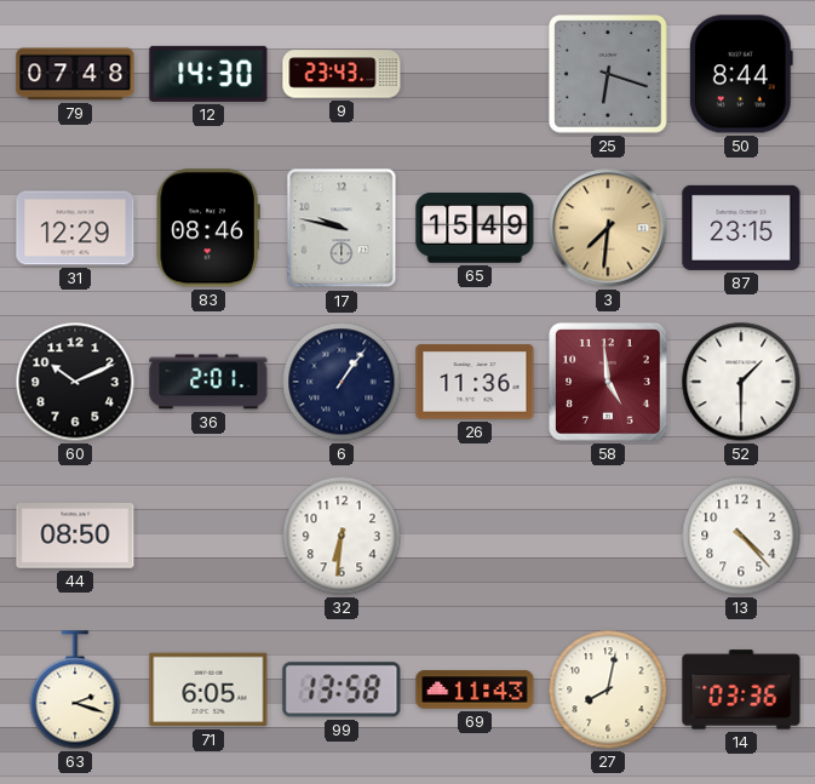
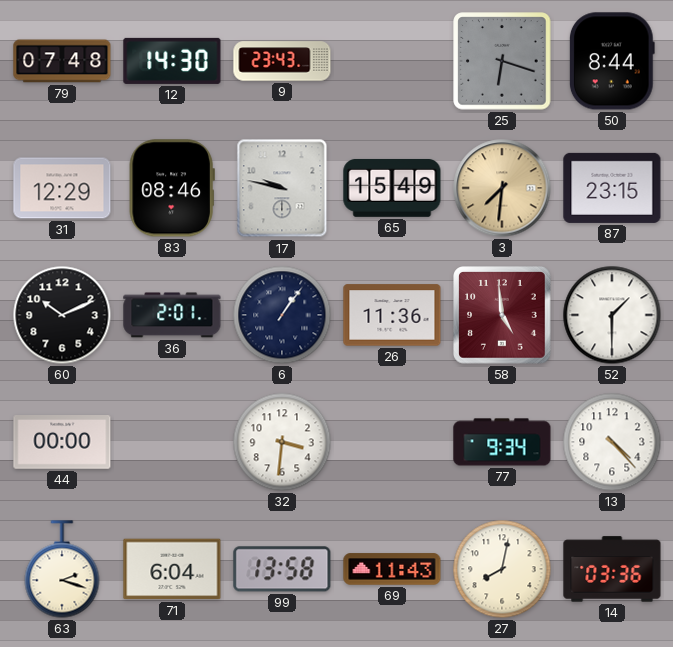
44: 08:50 -> 00:00 (62, 443)
32: 6:31 -> 3:31 (282, 442)
77: none -> 9:34 (502, 442)
71: 6:05 -> 6:04 (172, 569)
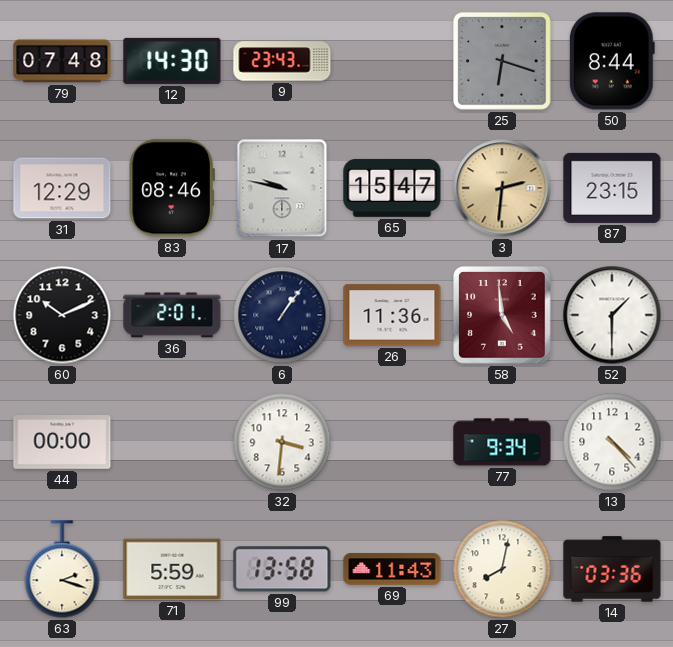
65: 15:49 -> 15:47 (392, 188)
3: 7:31 -> 2:31 (502, 188)
71: 6:04 -> 5:59 (172, 569)
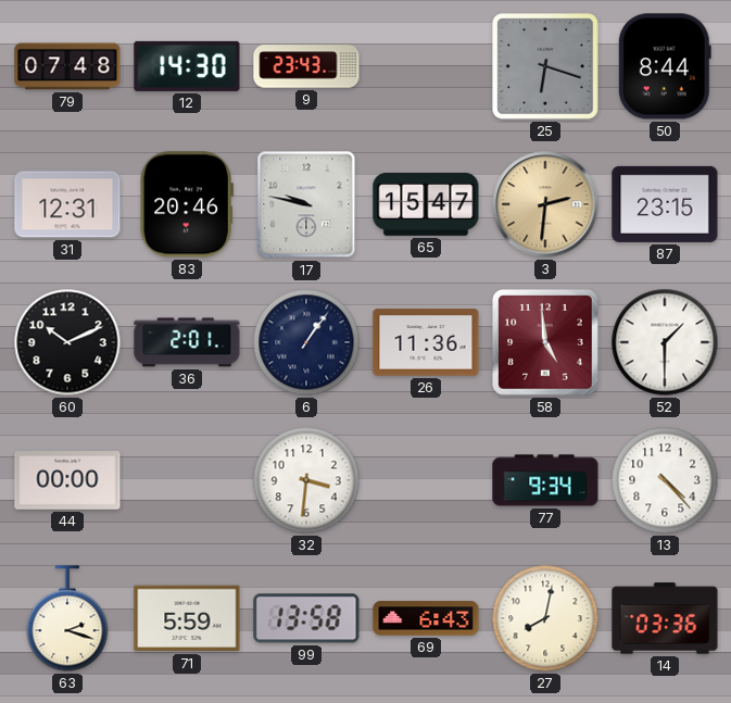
31: 12:29 -> 12:31 (67, 204)
83: 08:46 -> 20:46 (187, 204)
69: 11:43 -> 6:43 (426, 618)
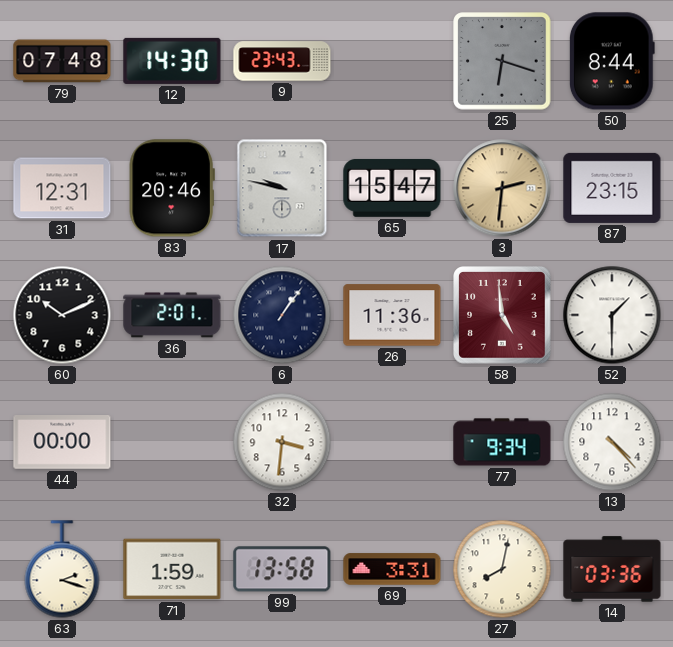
71: 5:59 -> 1:59 (172, 569)
69: 6:43 -> 3:31 (392, 569)
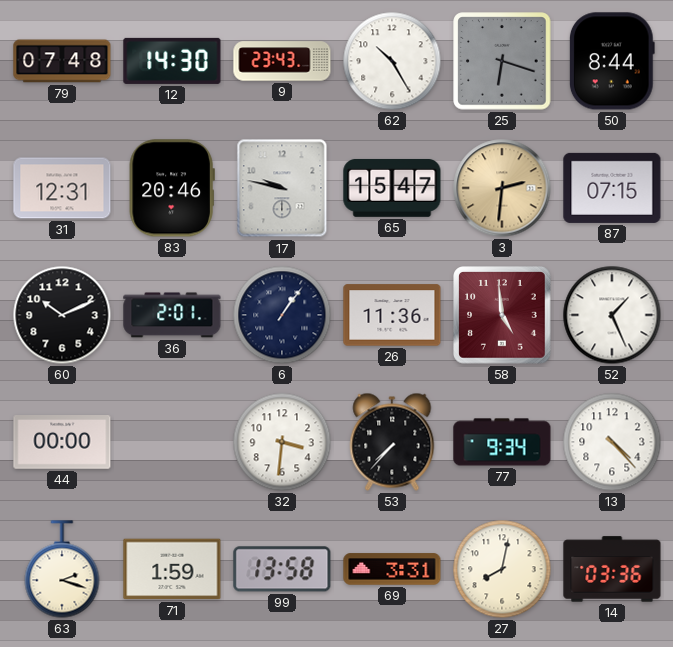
62: none -> 10:25 (392, 61)
87: 23:15 -> 07:15 (612, 188)
52: 1:30 -> 1:26 (612, 315)
53: none -> 7:37 (392, 442)
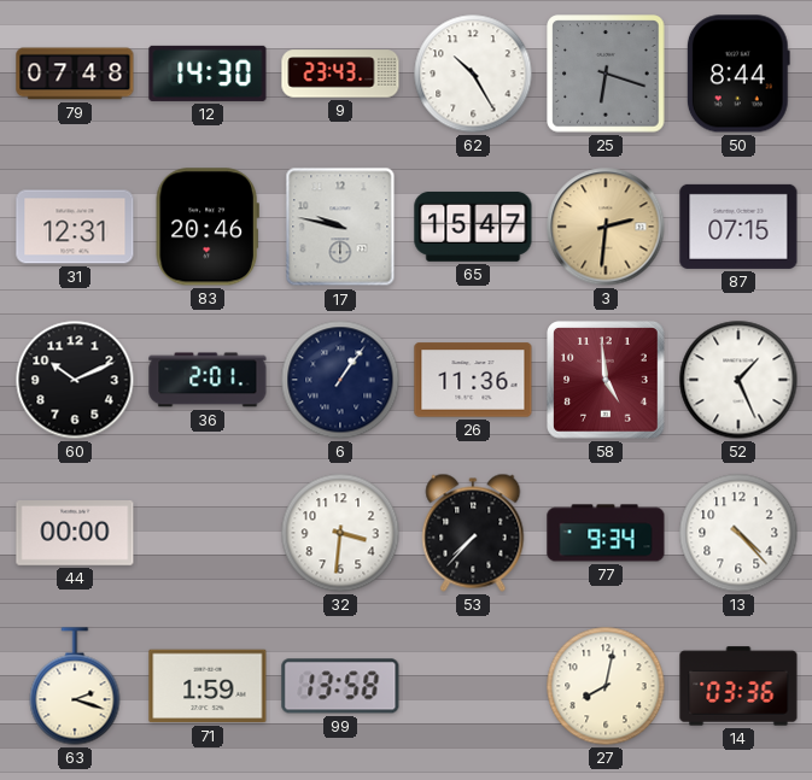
69: 3:31 -> none (392, 569)
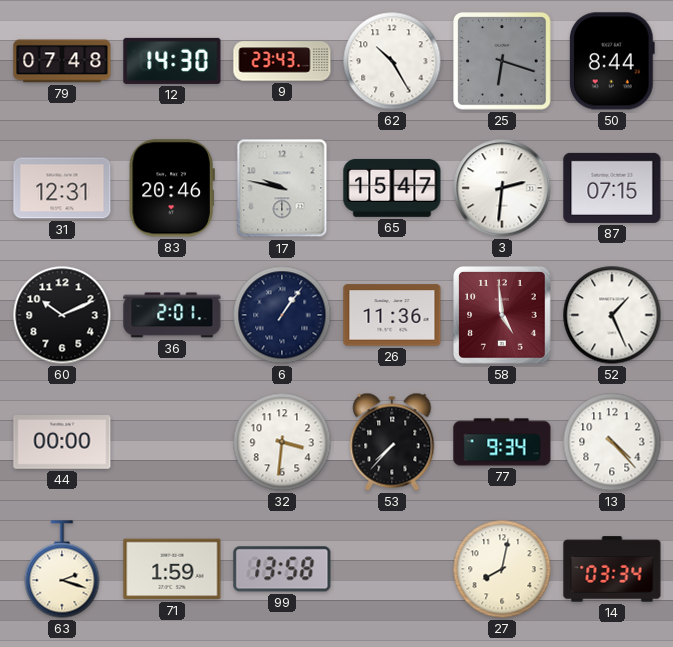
3 dial: champagne -> white (502, 188)
14: 03:36 -> 03:34 (612, 569)
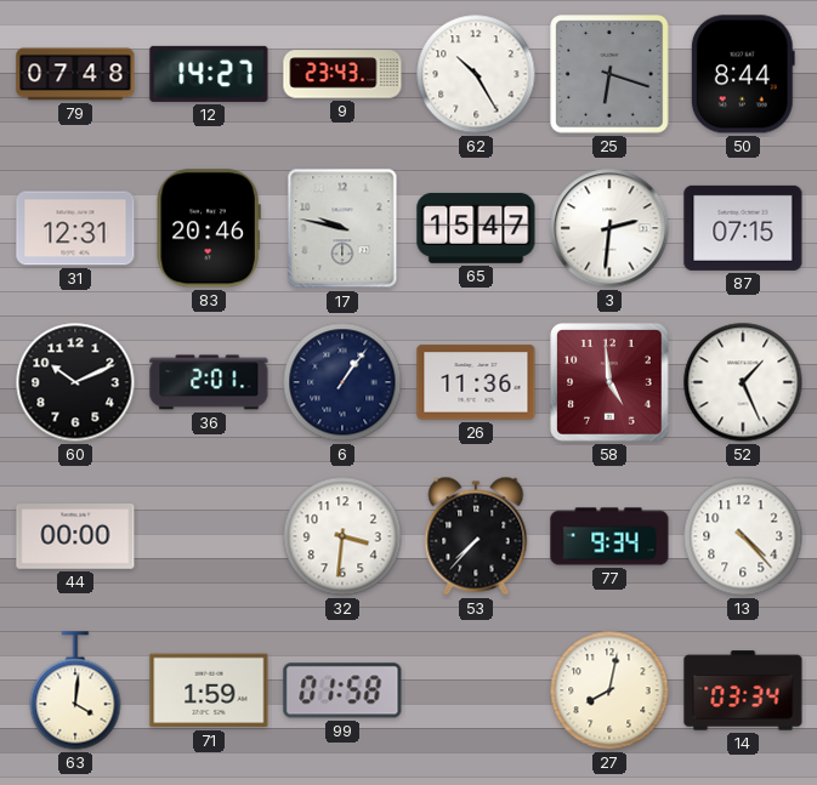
12: 14:30 -> 14:27 (209, 74)
63: 2:18 -> 4:01 (75, 690)
99: 13:58 -> 01:58 (342, 690)
